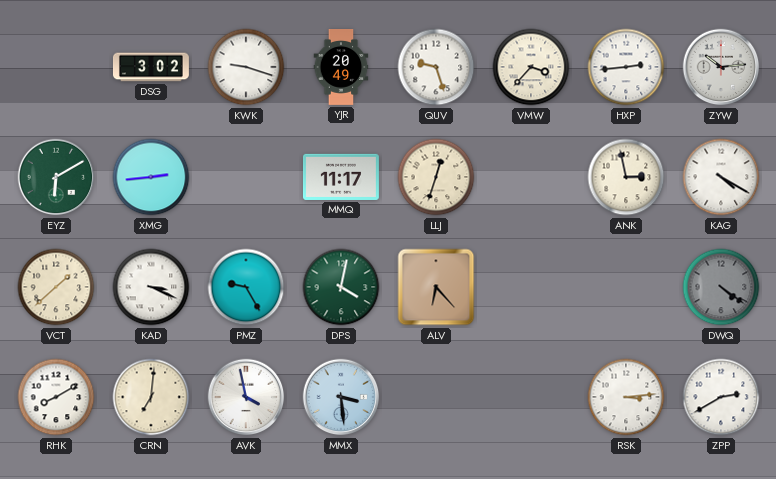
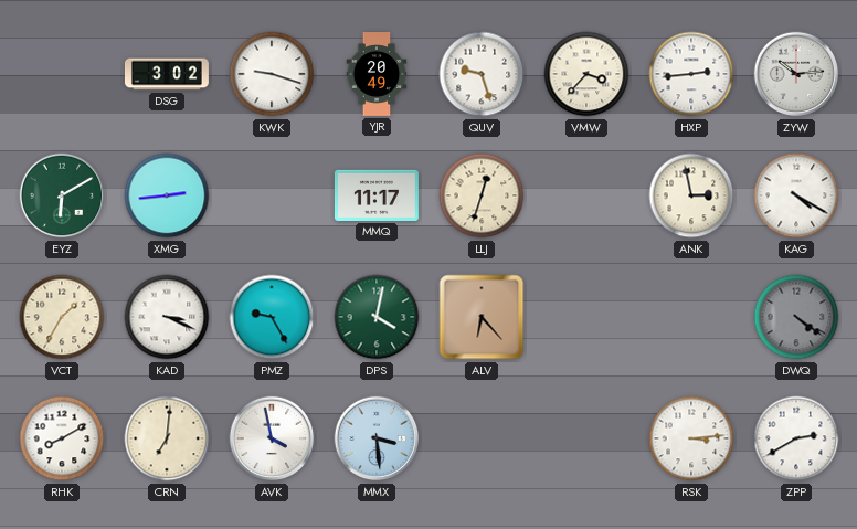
VCT: 1:38 -> 1:35 (62, 317)
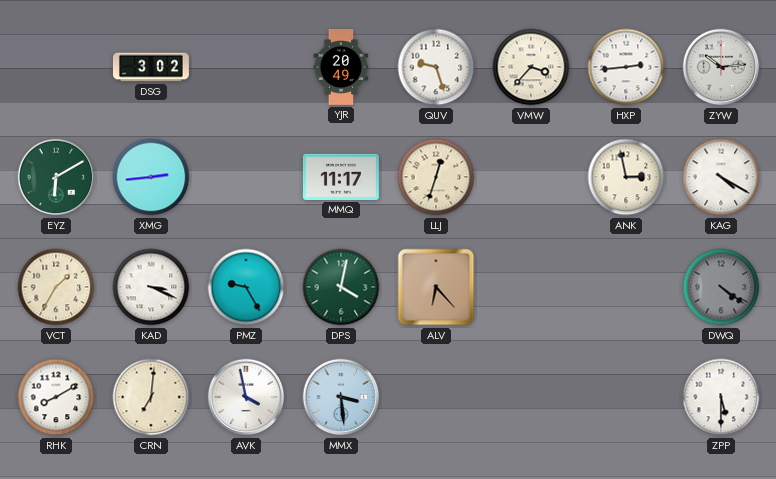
KWK: 9:18 -> none (272, 74)
RSK: 3:14 -> none (691, 438)
ZPP: 2:40 -> 5:30 (721, 397)
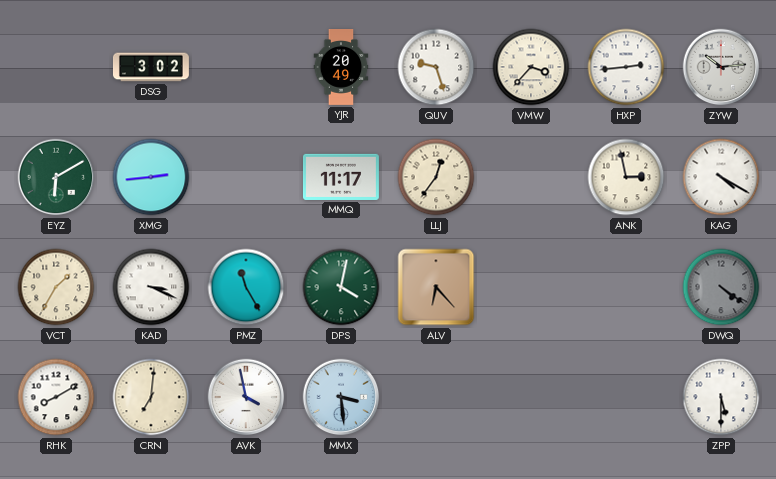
LLJ: 12:33 -> 12:36 (436, 177)
PMZ: 9:25 -> 11:25 (246, 287)
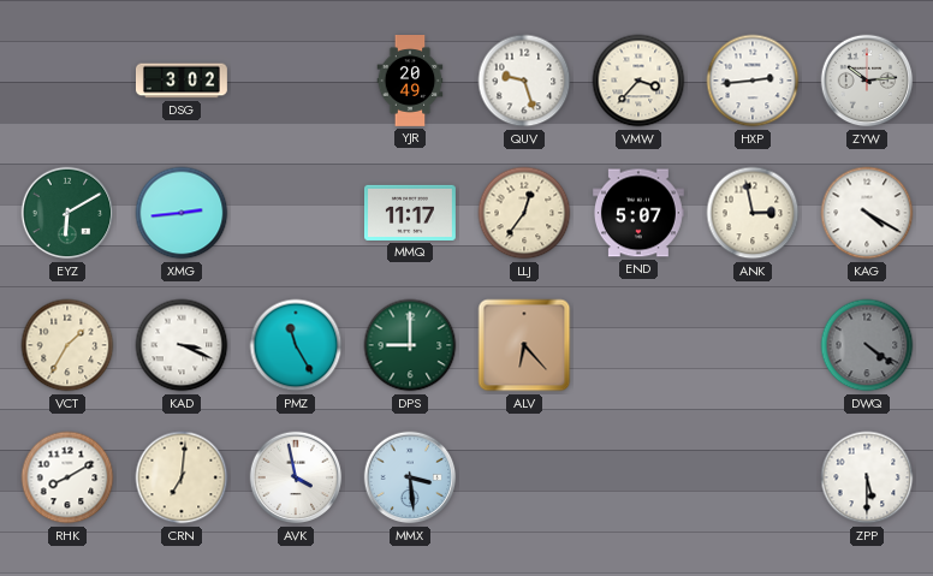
END: none -> 5:07 (638, 213)
DPS: 4:02 -> 9:00 (410, 345)
